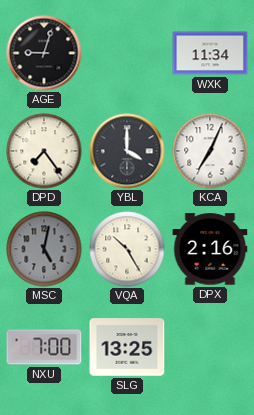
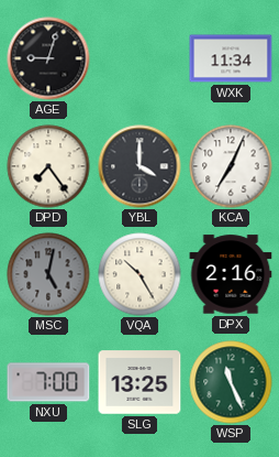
WSP: none -> 11:26 (231, 382)
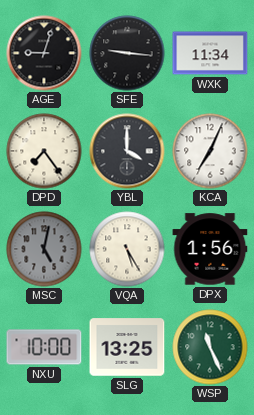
SFE: none -> 9:16 (127, 53)
VQA: 10:25 -> 5:25 (127, 249)
DPX: 2:16 -> 1:56 (210, 249)
NXU: 7:00 -> 10:00 (44, 347)
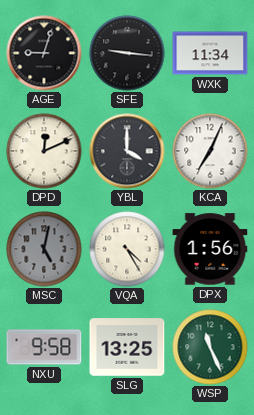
DPD: 7:24 -> 12:11 (44, 151)
VQA: 5:25 -> 4:25 (127, 249)
NXU: 10:00 -> 9:58 (44, 347)
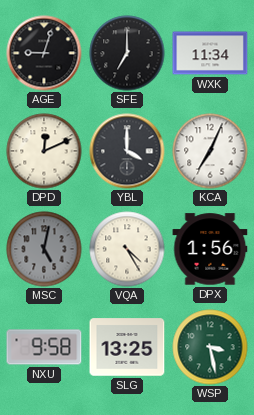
SFE: 9:16 -> 7:00 (127, 53)
WSP: 11:26 -> 3:28 (210, 347)
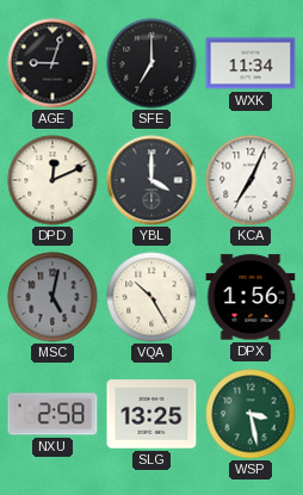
VQA: 4:25 -> 10:25 (151, 297)
NXU: 9:58 -> 2:58 (52, 414)
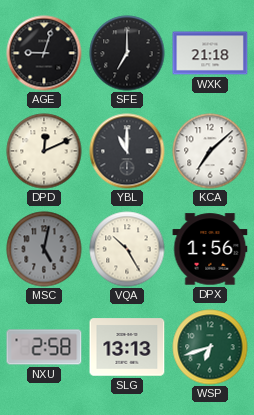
WXK: 11:34 -> 21:18 (210, 53)
YBL: 4:00 -> 11:00 (127, 151)
KCA: 7:04 -> 7:08 (210, 151)
SLG: 13:25 -> 13:13 (127, 347)
WSP: 3:28 -> 6:42 (210, 347)
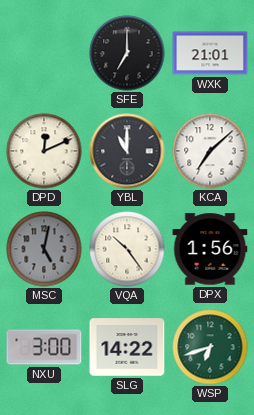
AGE: 9:03 -> none (44, 53)
WXK: 21:18 -> 21:01 (210, 53)
VQA: 10:25 -> 10:24 (127, 249)
NXU: 2:58 -> 3:00 (44, 347)
SLG: 13:13 -> 14:22 (127, 347)
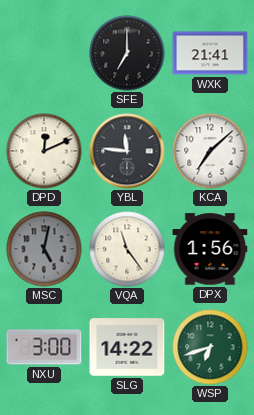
WXK: 21:01 -> 21:41 (210, 53)
YBL: 11:00 -> 11:46 (127, 151)
VQA: 10:24 -> 11:24 (127, 249)
